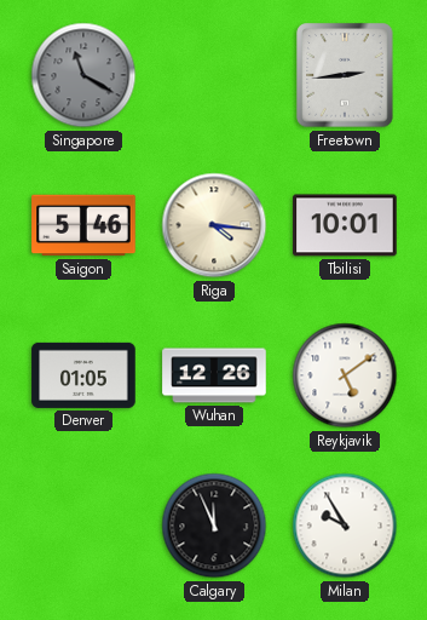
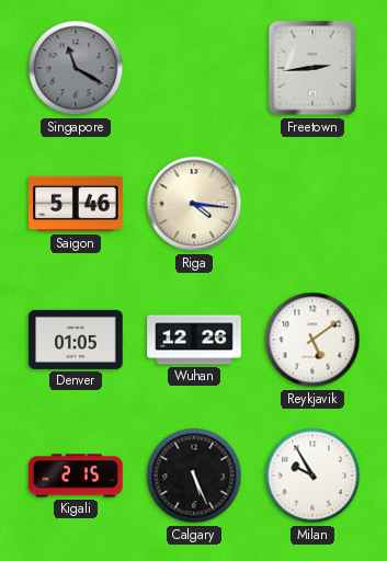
Tbilisi: 10:01 -> none (345, 225)
Kigali: none -> 2:15 (76, 476)
Calgary: 11:56 -> 5:26 (194, 476)
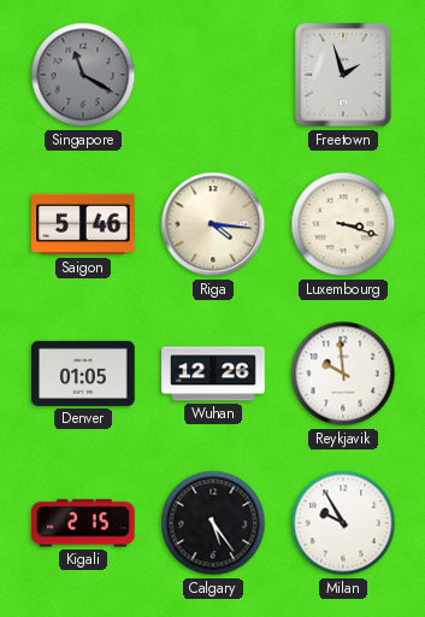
Freetown: 2:44 -> 1:57 (343, 75)
Luxembourg: none -> 3:18 (343, 224)
Reykjavik: 5:09 -> 9:59 (343, 374)
Calgary: 5:26 -> 5:24 (213, 523)
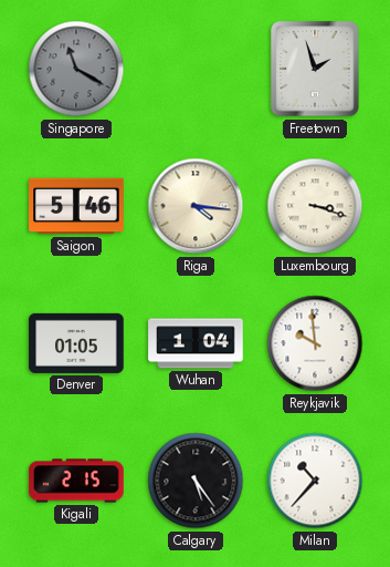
Wuhan: 12:26 -> 1:04 (196, 343)
Milan: 9:55 -> 10:37 (315, 481)
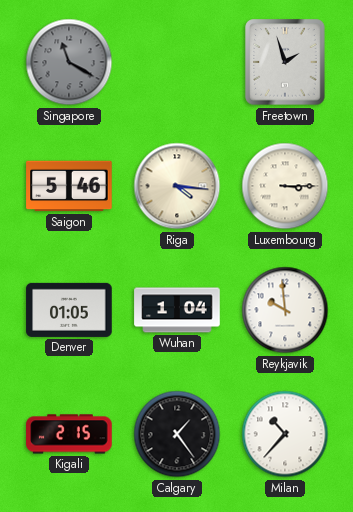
Luxembourg: 3:18 -> 3:15 (285, 186)
Calgary: 5:24 -> 1:24 (177, 434)
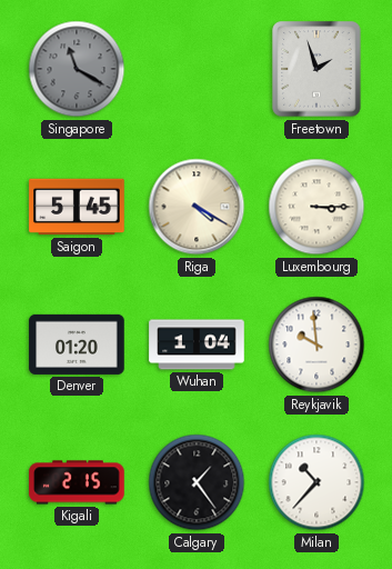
Saigon: 5:46 -> 5:45 (77, 207)
Riga: 4:16 -> 4:20 (197, 207)
Denver: 01:05 -> 01:20 (77, 345)
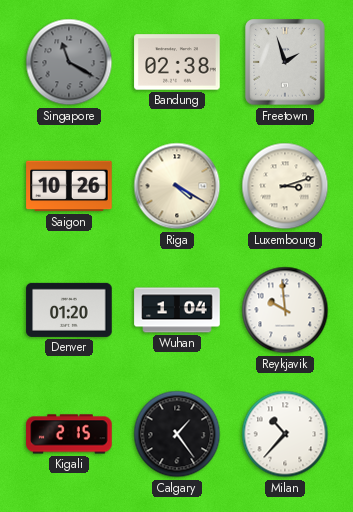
Bandung: none -> 02:38 (177, 62)
Saigon: 5:45 -> 10:26 (69, 186)
Luxembourg: 3:15 -> 3:12 (285, 186)
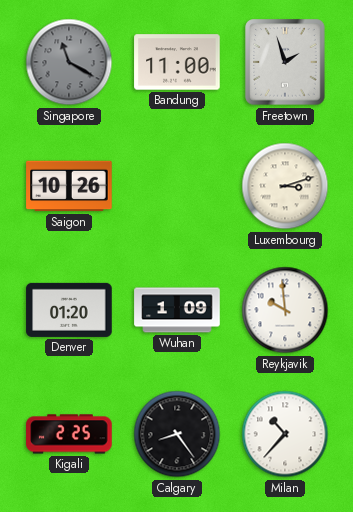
Bandung: 02:38 -> 11:00 (177, 62)
Riga: 4:20 -> none (177, 186)
Wuhan: 1:04 -> 1:09 (177, 310)
Kigali: 2:15 -> 2:25 (69, 434)
Calgary: 1:24 -> 8:24 (177, 434)
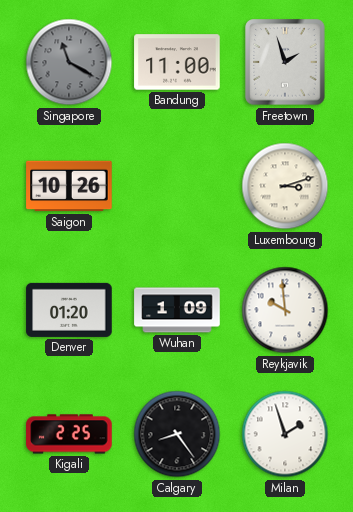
Milan: 10:37 -> 1:57 (285, 434)
